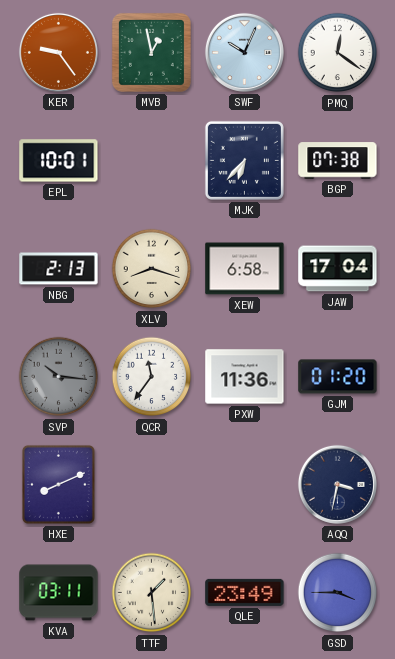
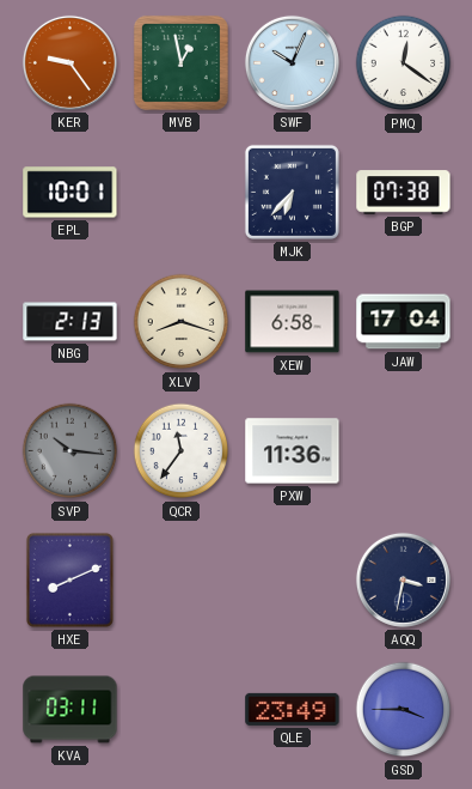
GJM: 01:20 -> none (338, 377)
TTF: 1:29 -> none (152, 593)
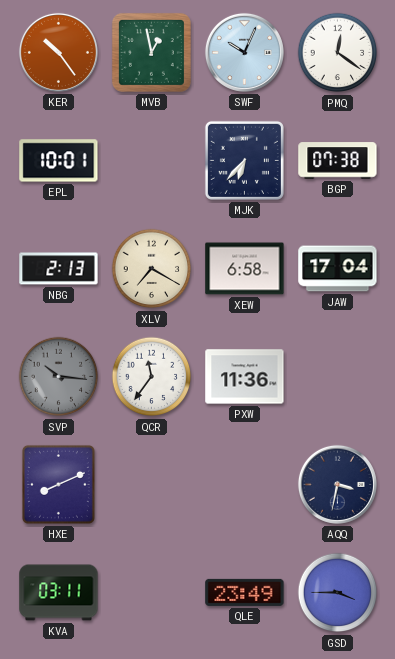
KER: 9:24 -> 10:24 (58, 52)
XLV: 8:18 -> 7:20 (152, 269)
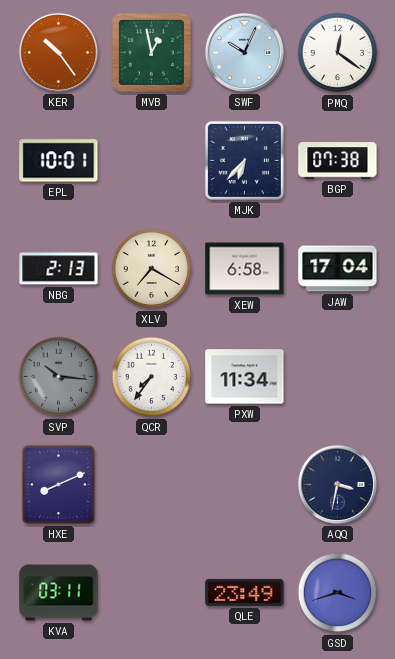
QCR: 11:36 -> 7:36 (152, 377)
PXW: 11:36 -> 11:34 (245, 377)
GSD: 3:45 -> 3:42 (338, 593)
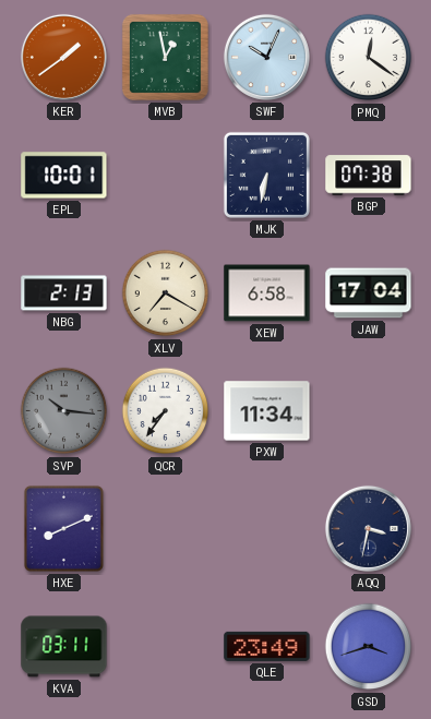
KER: 10:24 -> 1:39 (63, 57)
MJK: 6:37 -> 6:32 (266, 175)
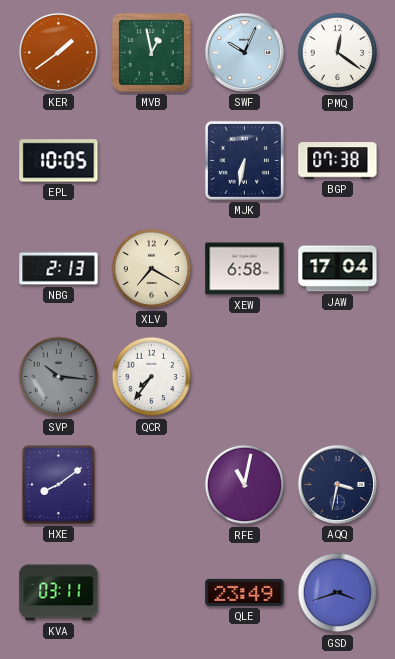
EPL: 10:01 -> 10:05 (59, 161)
PXW: 11:34 -> none (267, 411)
HXE: 8:11 -> 8:09 (58, 484)
RFE: none -> 11:02 (245, 485)
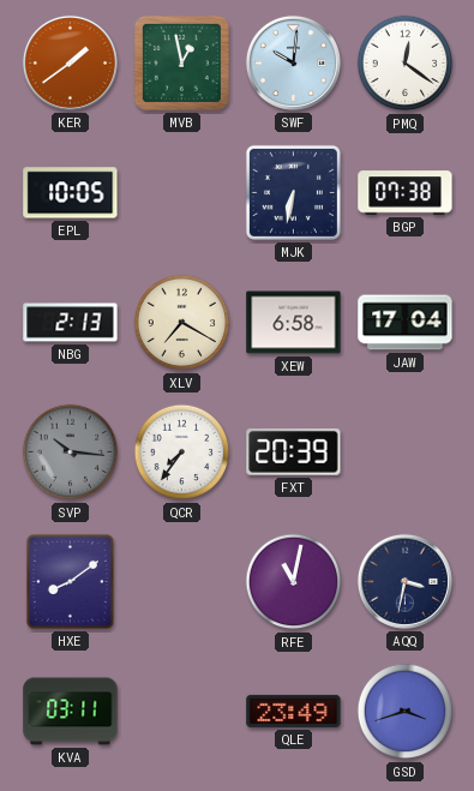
SWF: 10:04 -> 10:01 (293, 62)
FXT: none -> 20:39 (294, 451)
